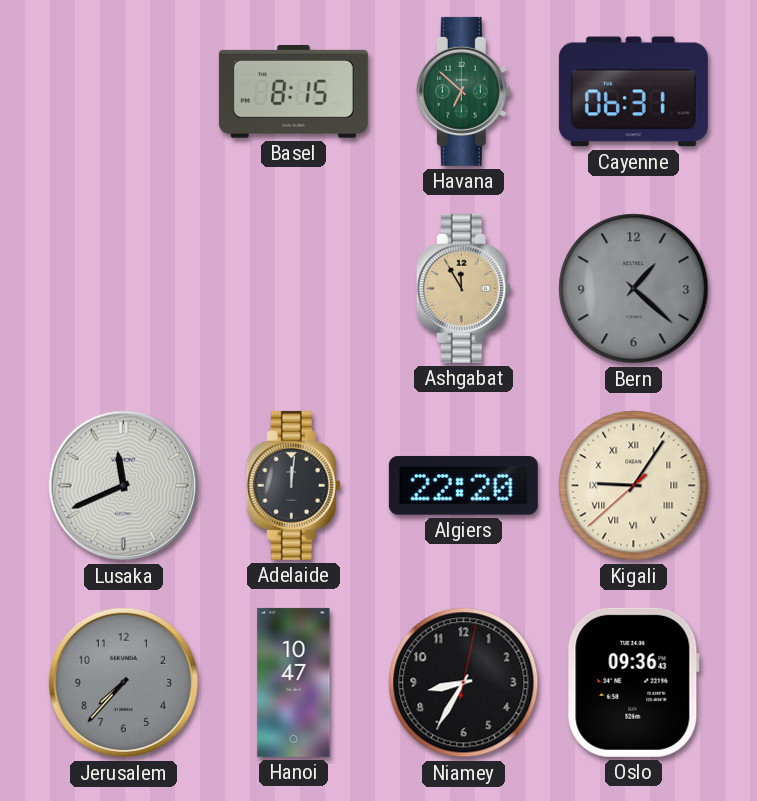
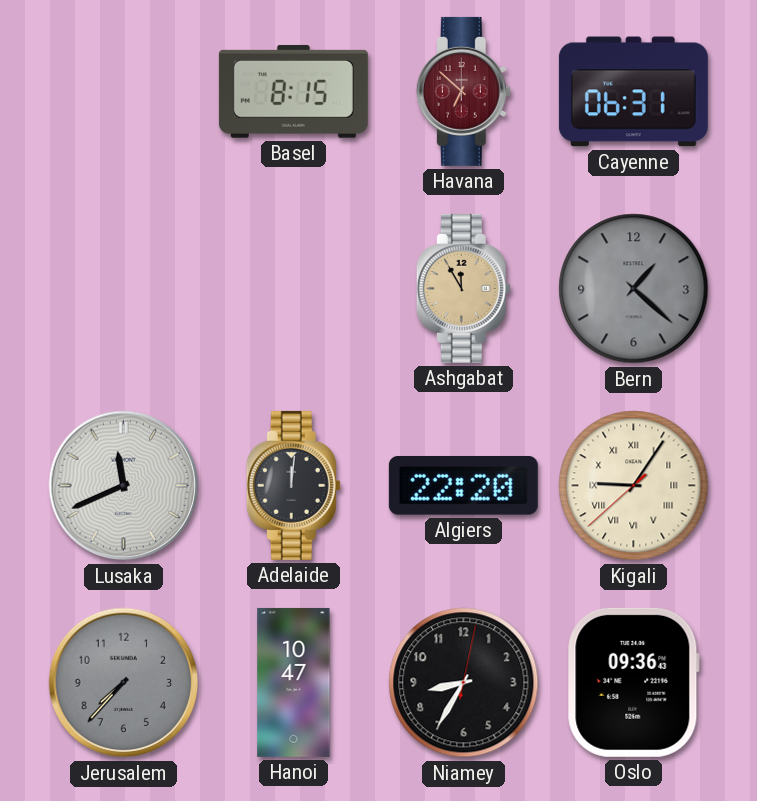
Havana dial: green -> burgundy (463, 91)
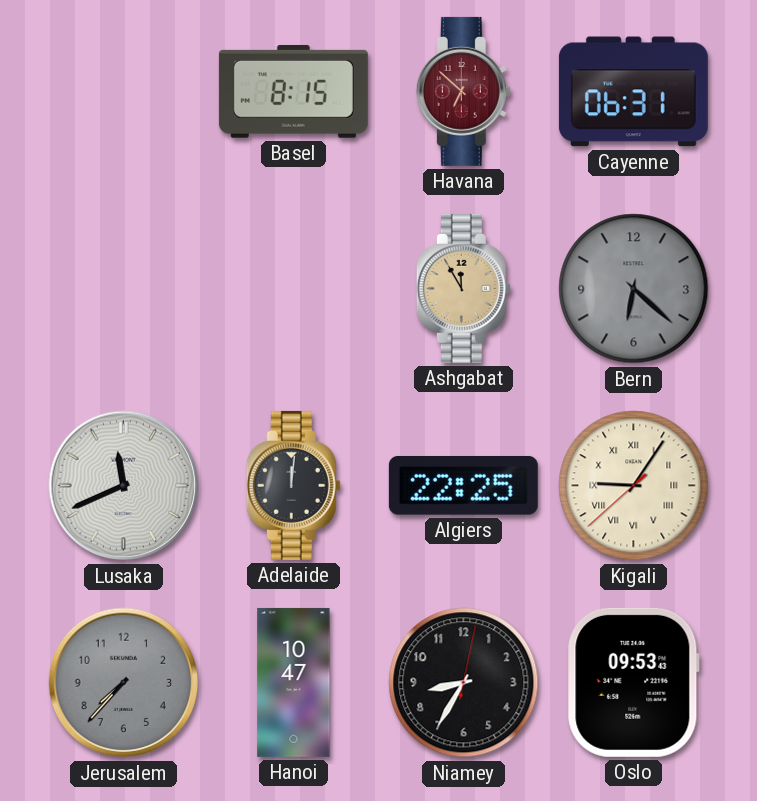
Bern: 1:22 -> 6:22 (634, 289)
Algiers: 22:20 -> 22:25 (463, 485)
Oslo: 09:36 -> 09:53 (633, 682)
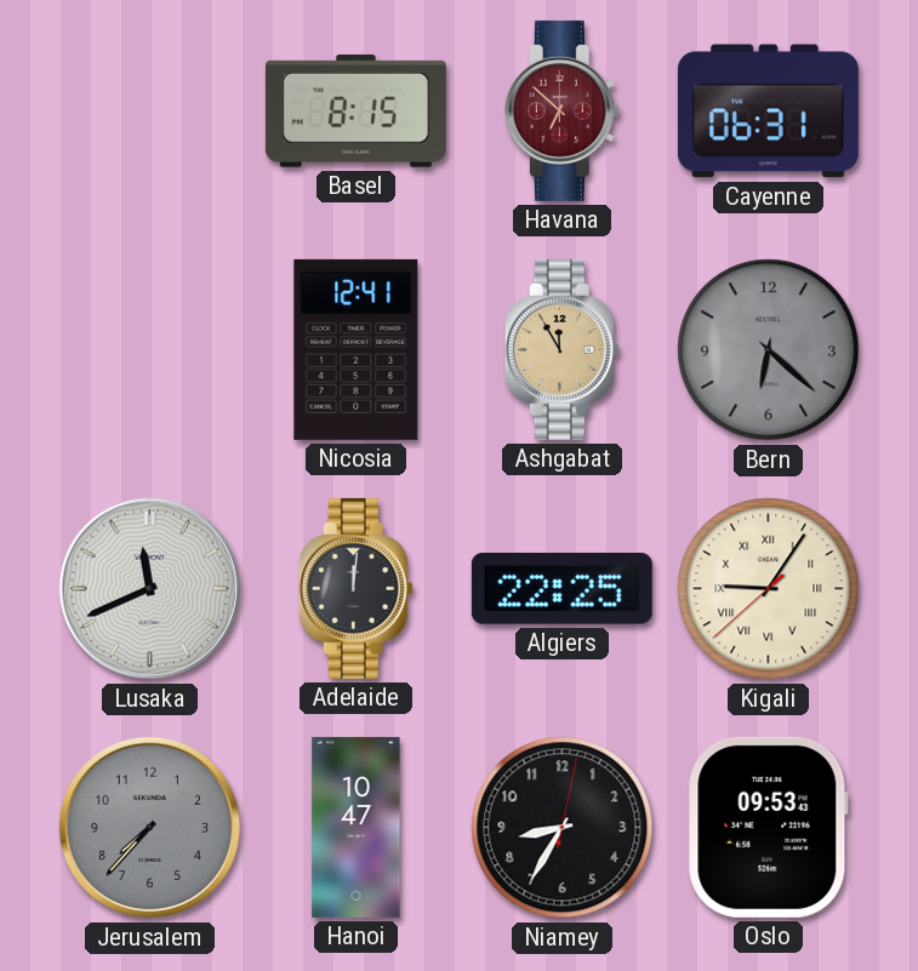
Nicosia: none -> 12:41 (357, 349)
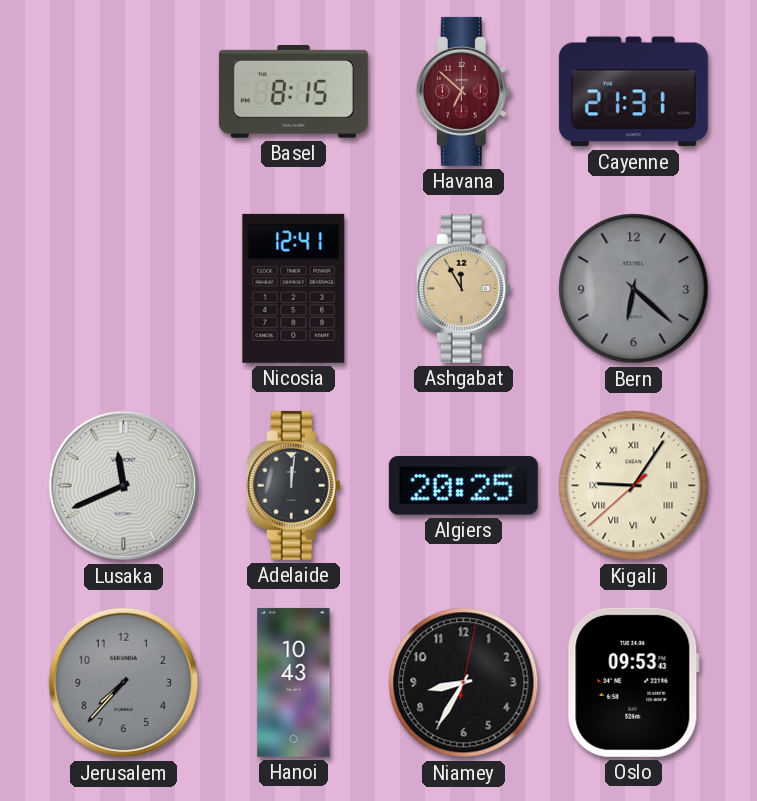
Cayenne: 06:31 -> 21:31 (633, 92)
Algiers: 22:25 -> 20:25 (463, 485)
Hanoi: 10:47 -> 10:43 (294, 682)
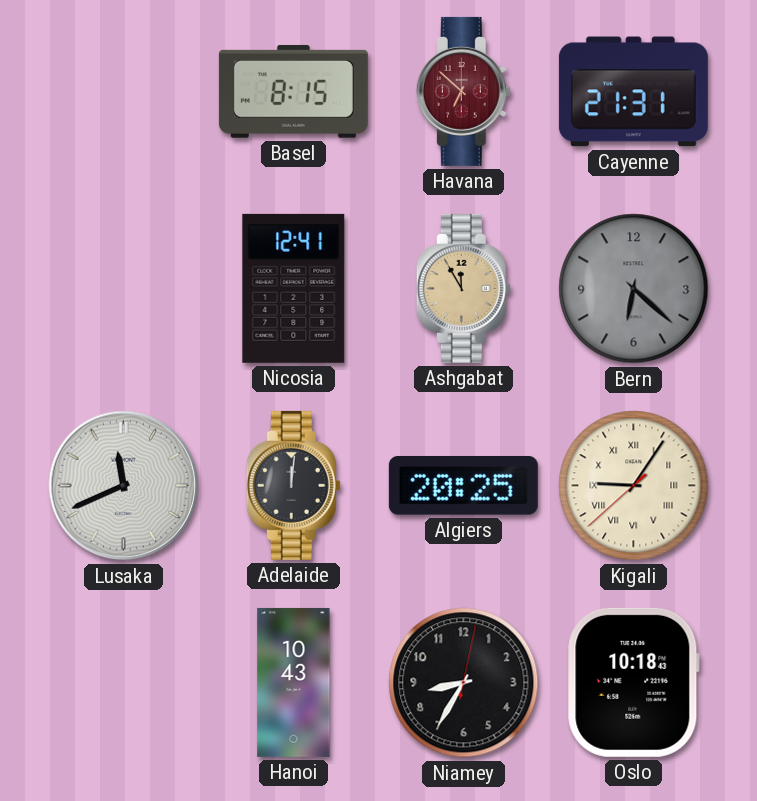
Jerusalem: 7:37 -> none (124, 683)
Oslo: 09:53 -> 10:18 (633, 682)
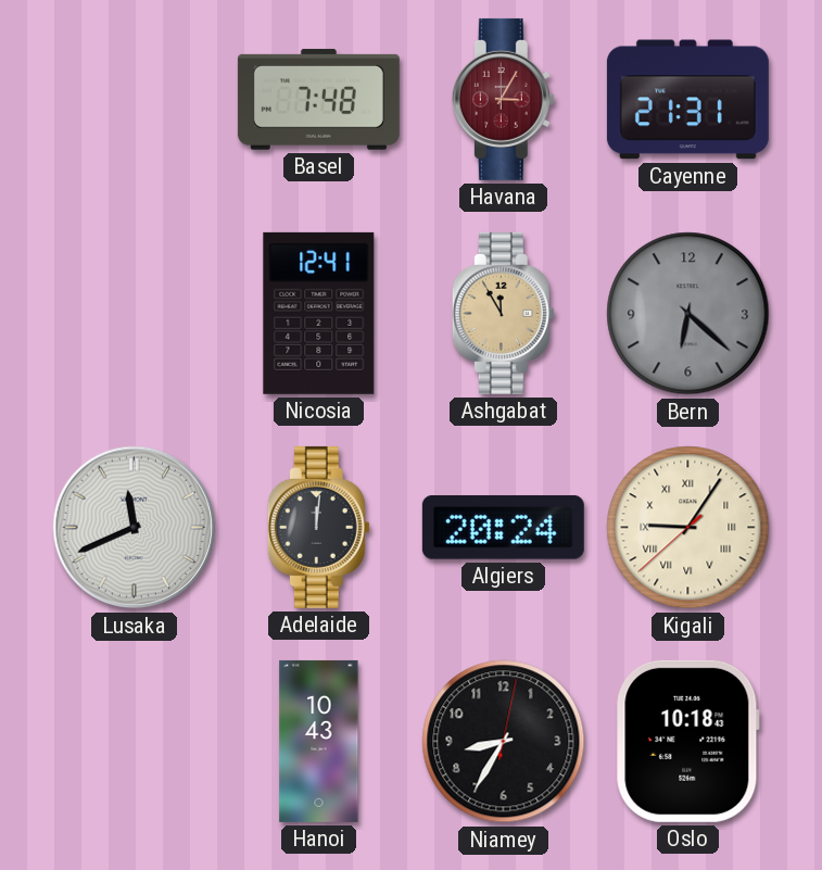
Basel: 8:15 -> 7:48 (318, 99)
Havana: 6:52 -> 3:05 (503, 99)
Algiers: 20:25 -> 20:24 (503, 527)
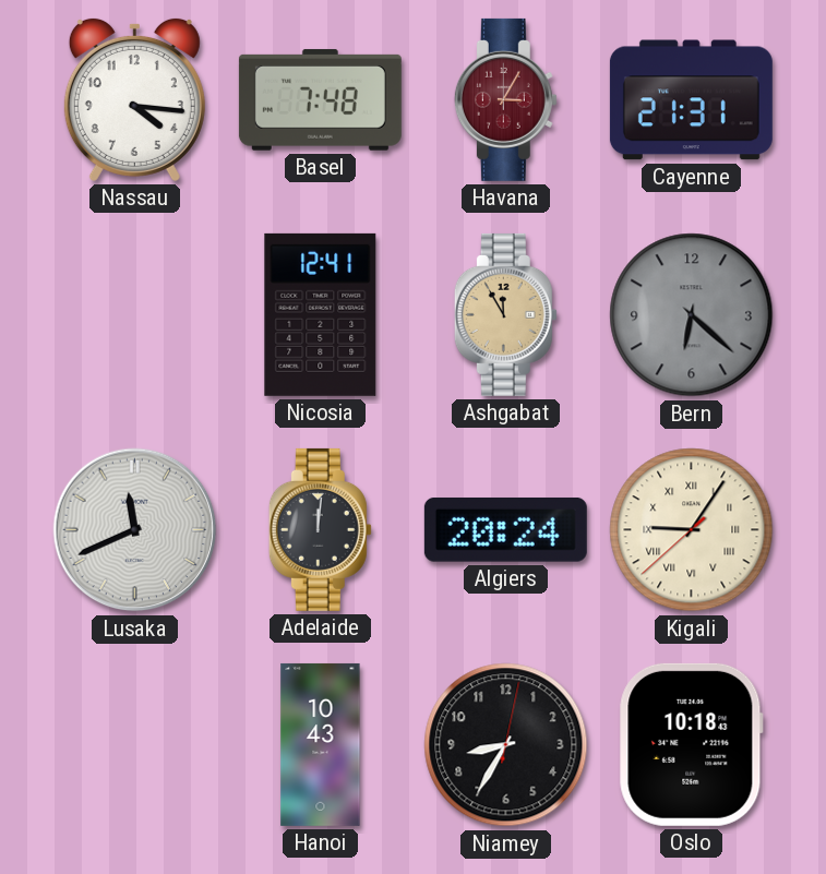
Nassau: none -> 4:16 (134, 99)
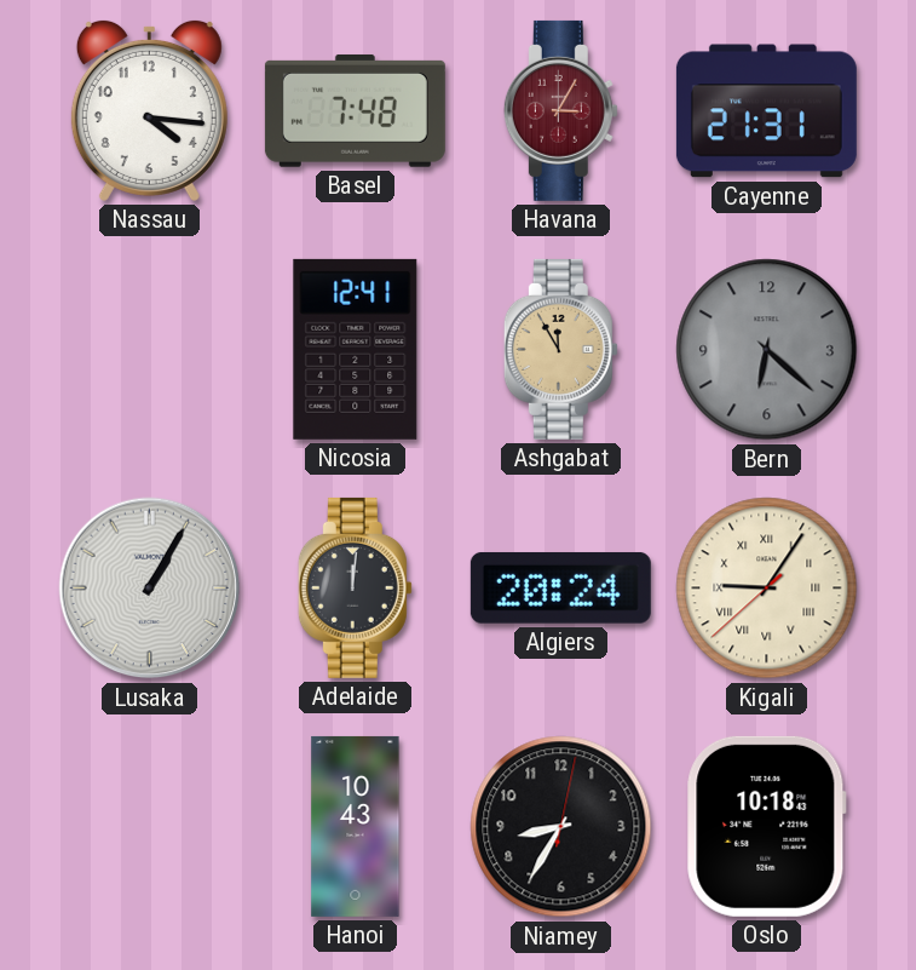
Lusaka: 11:41 -> 1:05 (150, 589)
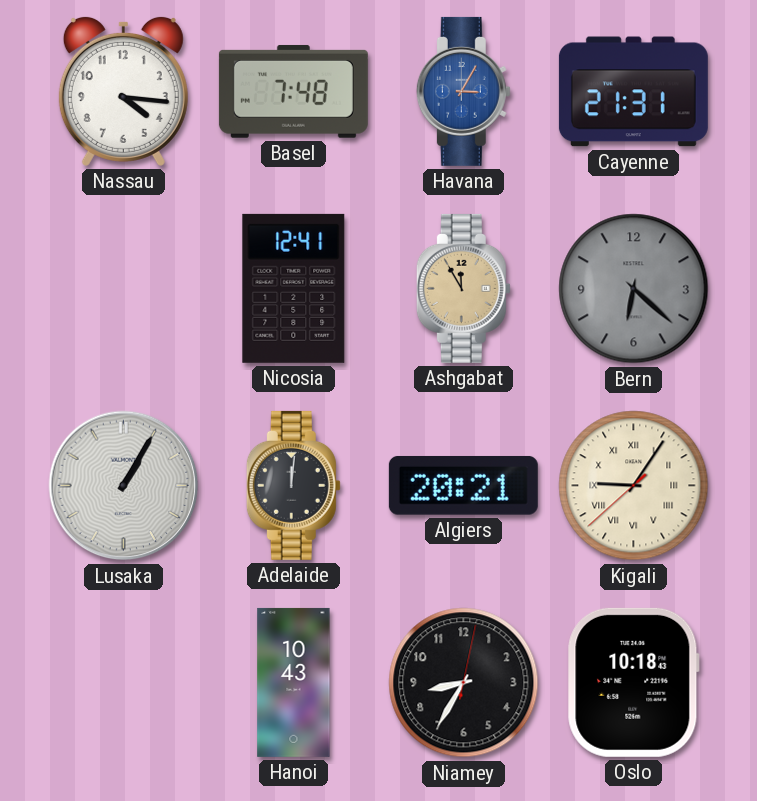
Havana dial: burgundy -> blue (463, 91)
Algiers: 20:24 -> 20:21 (463, 485)
